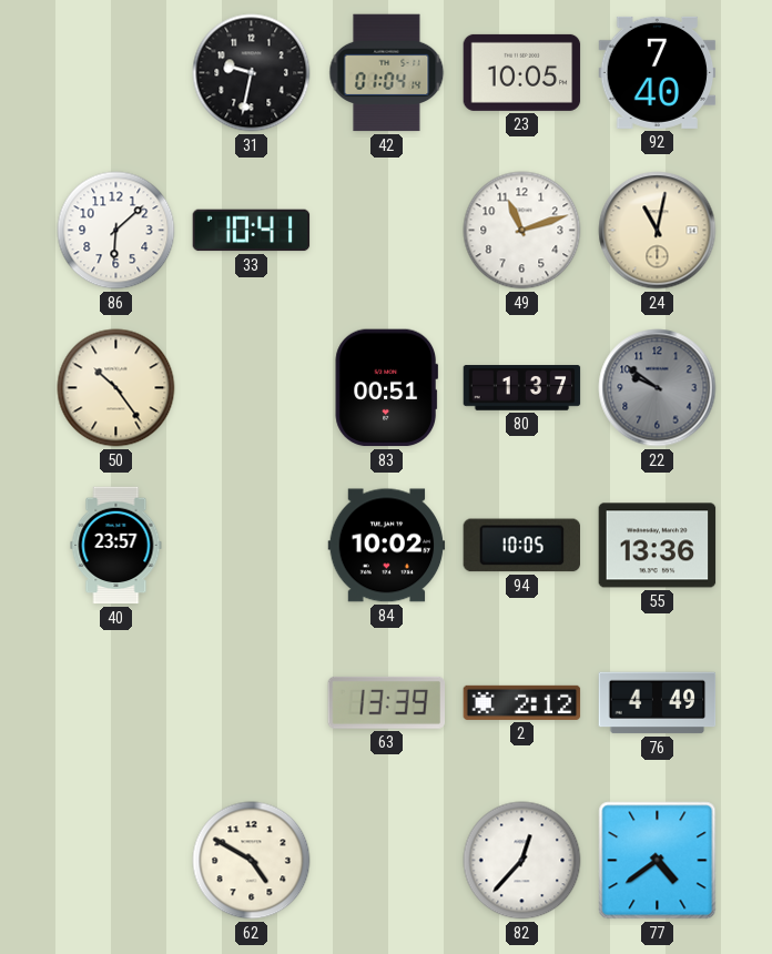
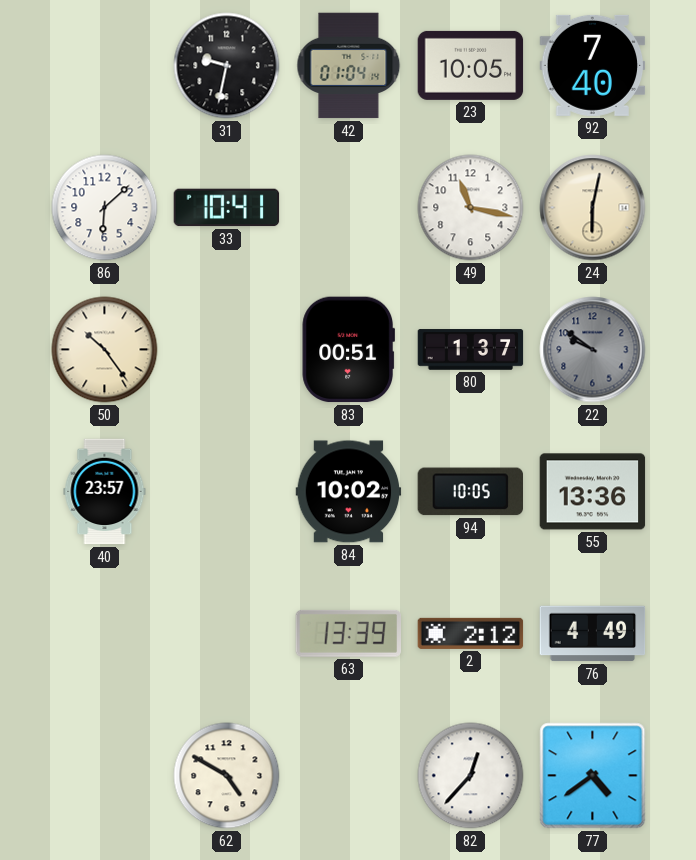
49: 11:12 -> 11:17 (471, 208)
24: 11:02 -> 6:02 (593, 208)
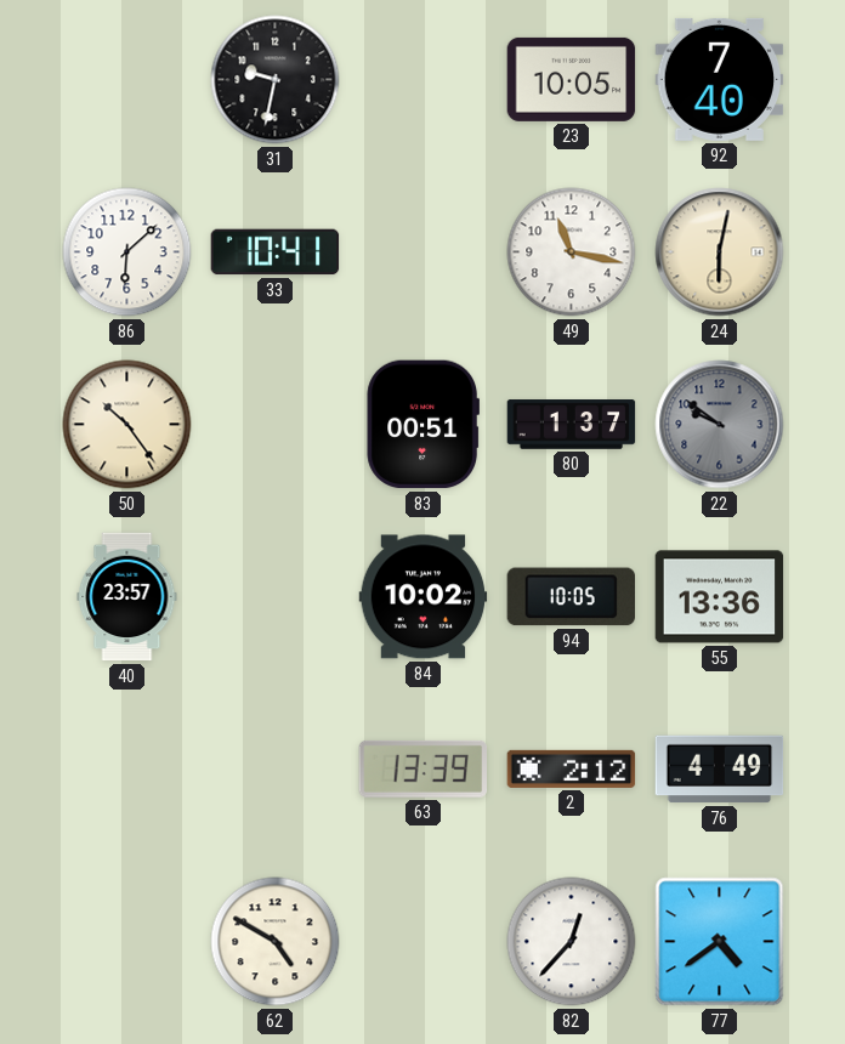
42: 01:04 -> none (349, 66)
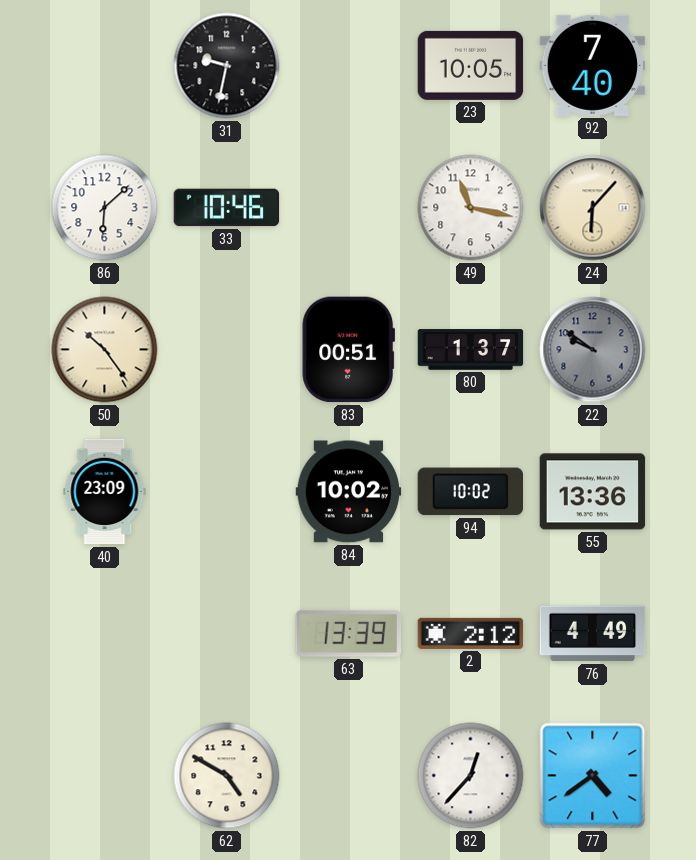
33: 10:41 -> 10:46 (227, 208)
24: 6:02 -> 6:07 (593, 208)
40: 23:57 -> 23:09 (105, 492)
94: 10:05 -> 10:02 (470, 492)
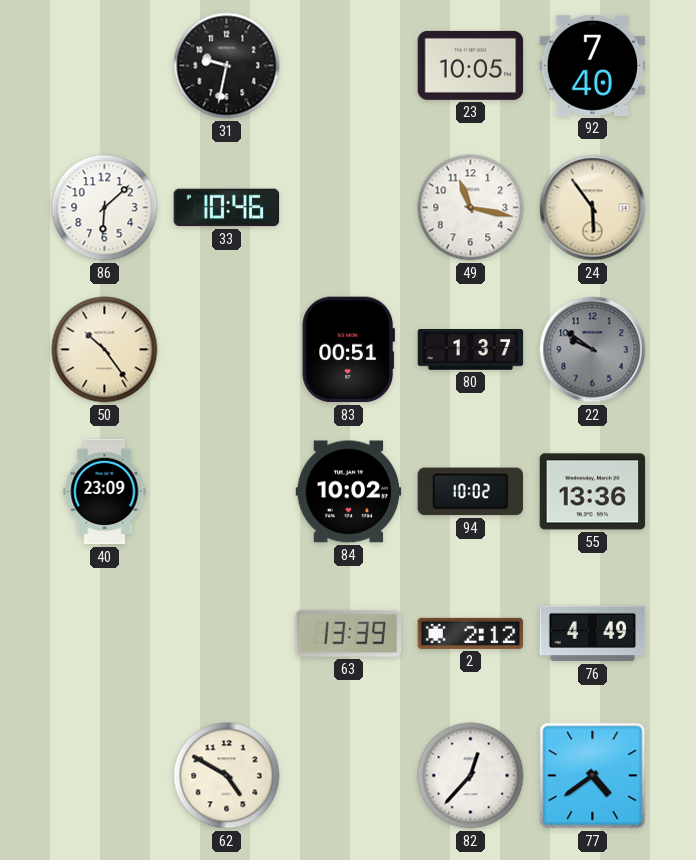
24: 6:07 -> 5:54 (593, 208)
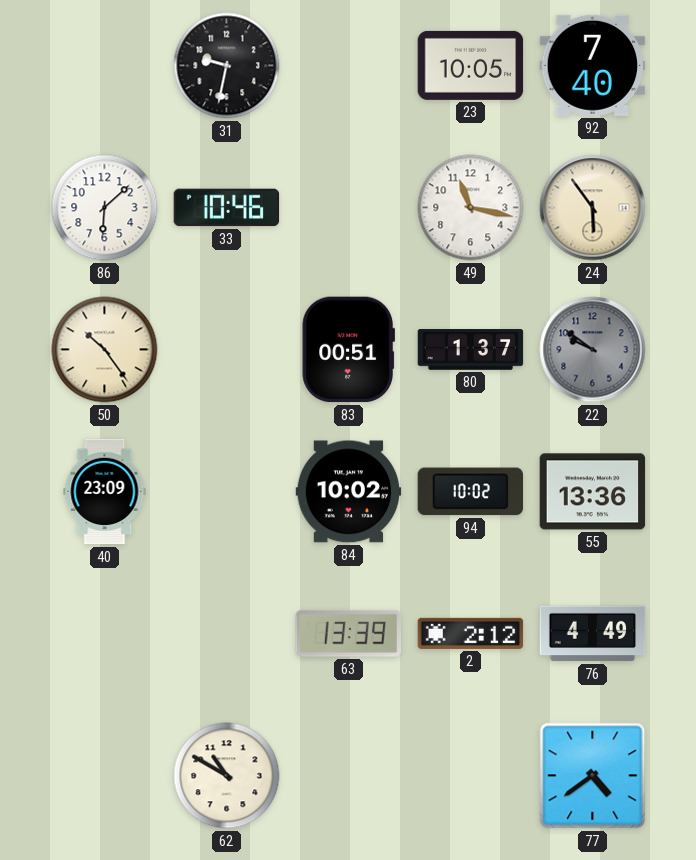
62: 4:50 -> 10:50 (227, 776)
82: 12:37 -> none (471, 776)
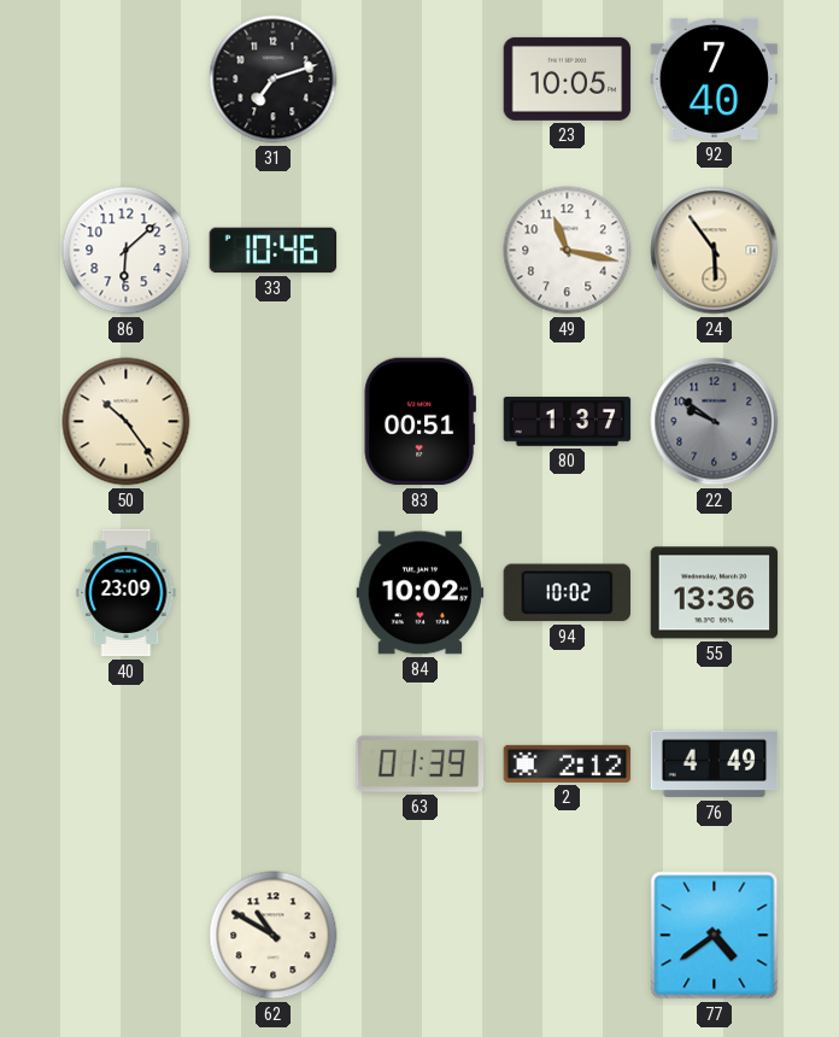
31: 9:32 -> 7:12 (274, 80)
63: 13:39 -> 01:39 (419, 763)
